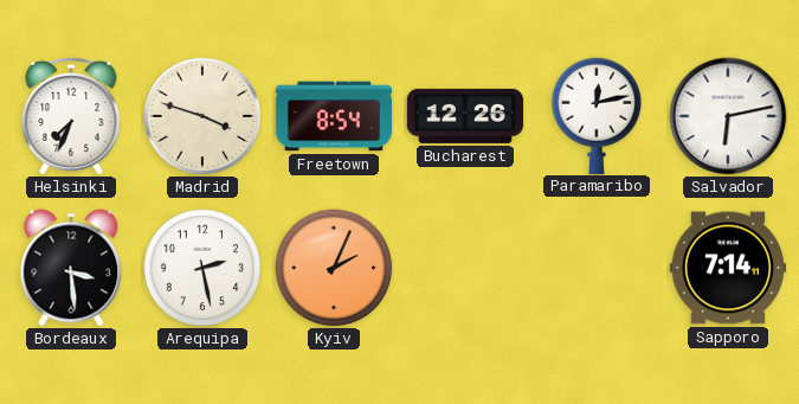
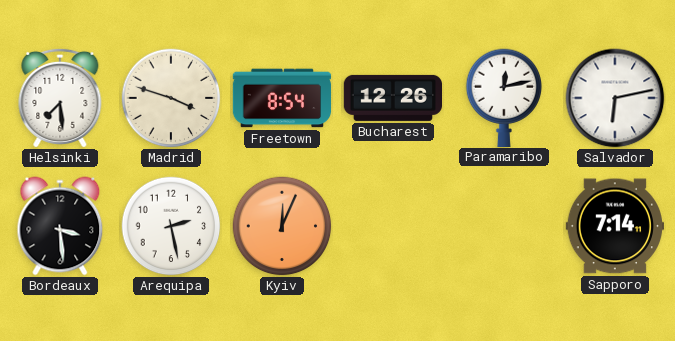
Helsinki: 7:34 -> 7:29 (60, 98)
Kyiv: 2:04 -> 12:04 (282, 226)
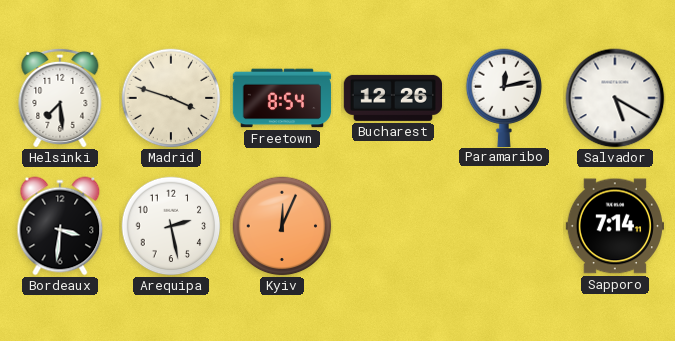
Salvador: 6:13 -> 5:20 (615, 98)
Bordeaux: 3:29 -> 3:31 (60, 226)
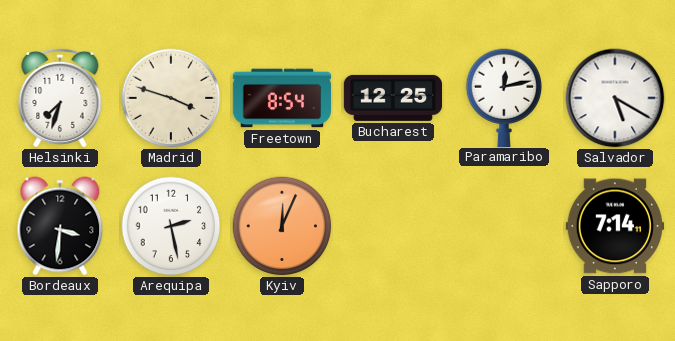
Helsinki: 7:29 -> 7:33 (60, 98)
Bucharest: 12:26 -> 12:25 (392, 98)
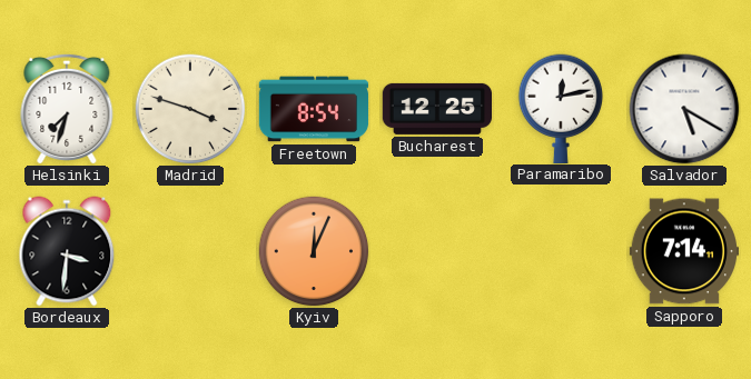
Arequipa: 2:28 -> none (171, 226)
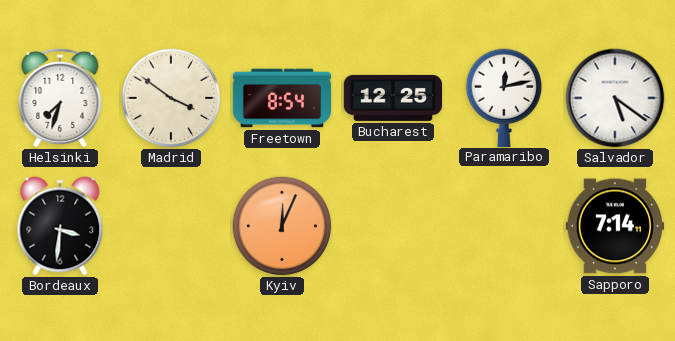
Madrid: 3:48 -> 3:51 (171, 98)
Salvador: 5:20 -> 5:21 (615, 98)
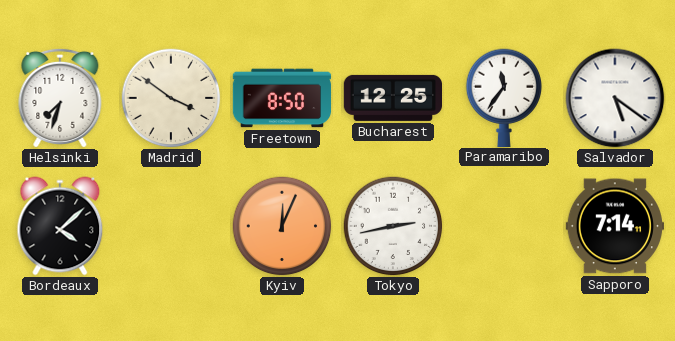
Freetown: 8:54 -> 8:50 (282, 98)
Paramaribo: 12:13 -> 11:36 (504, 97)
Bordeaux: 3:31 -> 4:08 (60, 226)
Tokyo: none -> 2:43 (393, 226)
